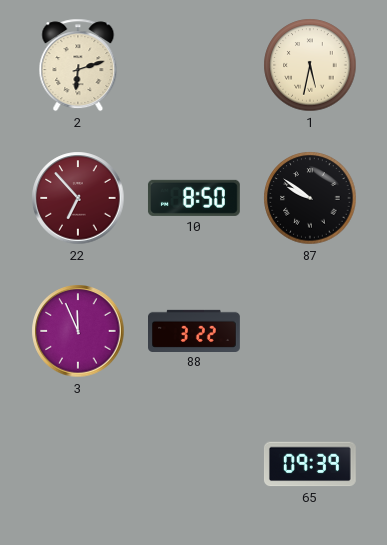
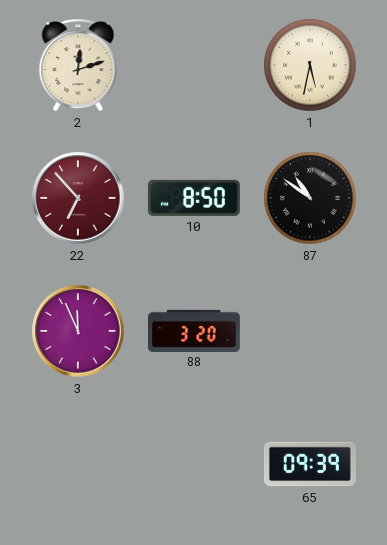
2: 6:12 -> 12:12 (78, 65)
87: 9:51 -> 10:51 (310, 198)
88: 3:22 -> 3:20 (195, 330)
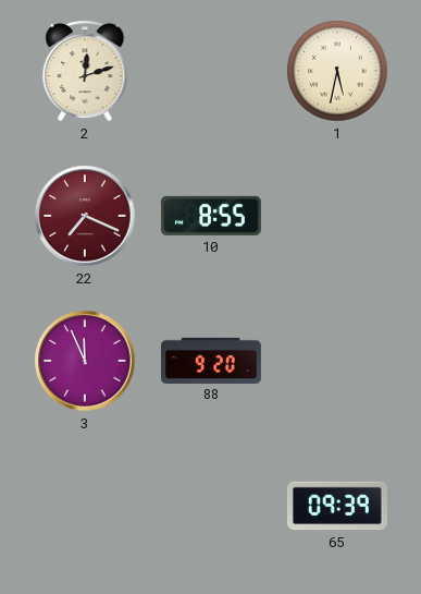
22: 6:53 -> 7:19 (85, 216)
10: 8:50 -> 8:55 (211, 216)
87: 10:51 -> none (310, 198)
88: 3:20 -> 9:20 (212, 360)
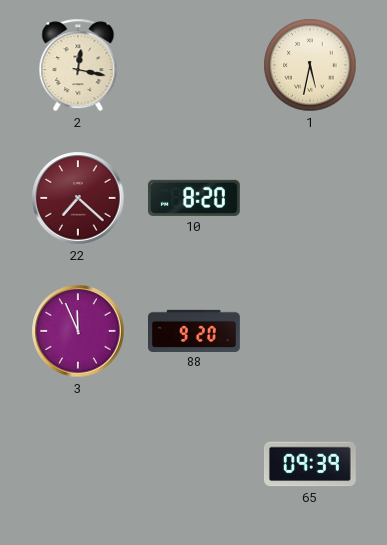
2: 12:12 -> 12:17 (78, 65)
22: 7:19 -> 7:22 (78, 198)
10: 8:55 -> 8:20 (194, 198)
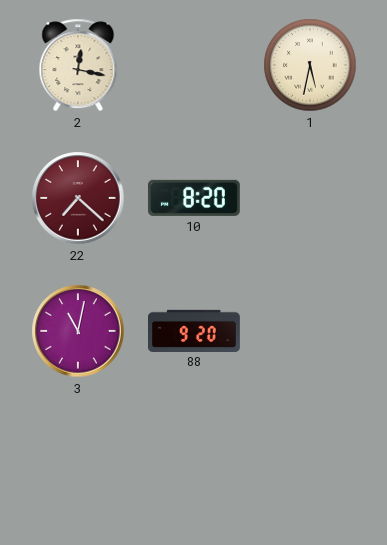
3: 11:56 -> 11:02 (78, 331)
65: 09:39 -> none (310, 464)
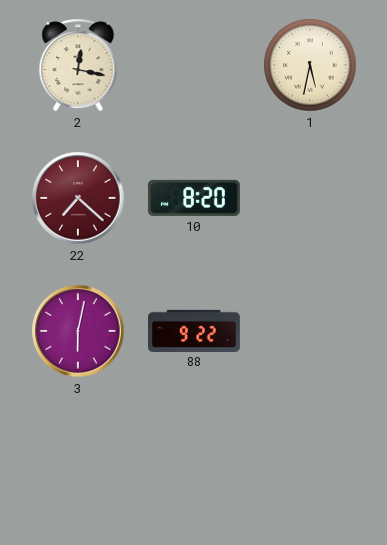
3: 11:02 -> 6:02 (78, 331)
88: 9:20 -> 9:22 (195, 330)
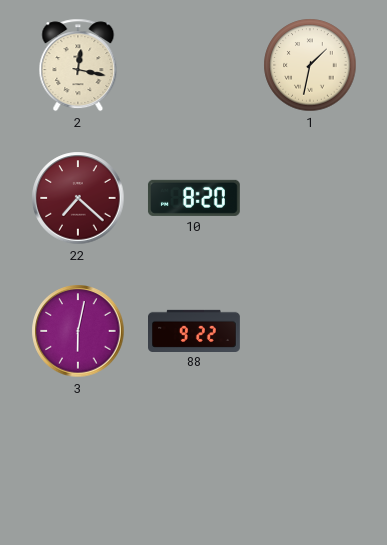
1: 5:32 -> 1:32 (310, 65)
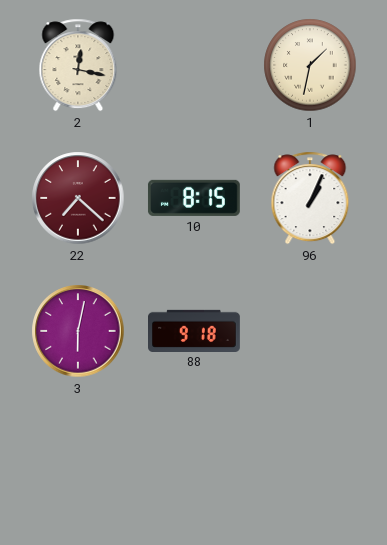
10: 8:20 -> 8:15 (194, 198)
96: none -> 1:04 (310, 198)
88: 9:22 -> 9:18 (195, 330)
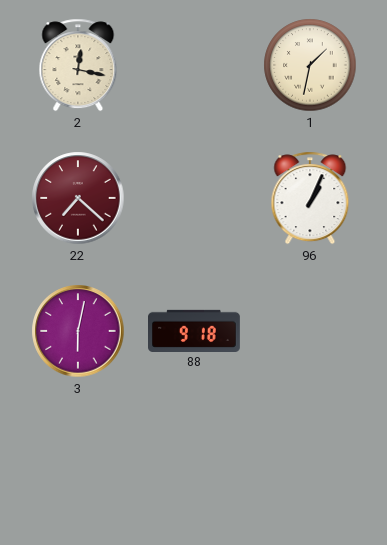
10: 8:15 -> none (194, 198)
